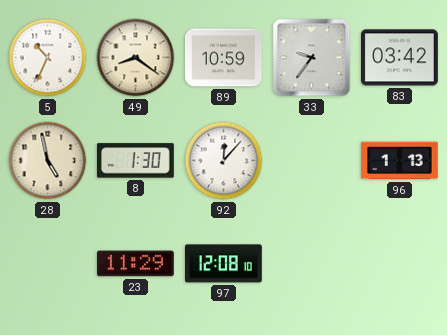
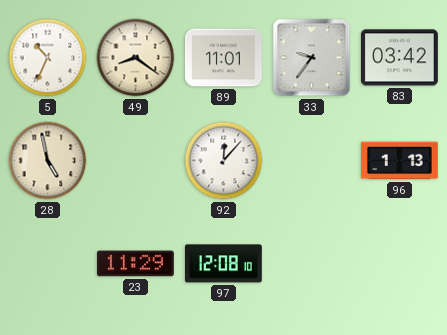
89: 10:59 -> 11:01 (224, 58)
8: 1:30 -> none (135, 161)
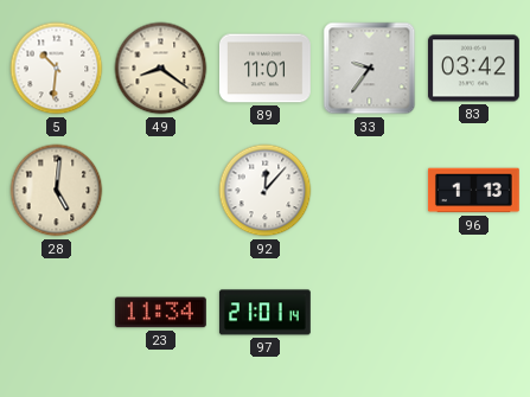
5: 10:34 -> 10:31 (57, 69)
28: 4:58 -> 5:01 (57, 191)
23: 11:29 -> 11:34 (160, 313)
97: 12:08 -> 21:01 (264, 313)
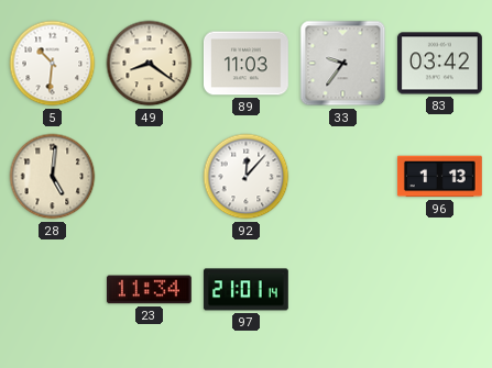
89: 11:01 -> 11:03 (247, 64)
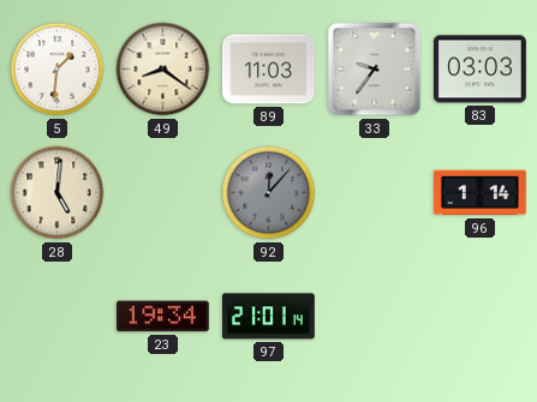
5: 10:31 -> 1:31 (58, 70)
83: 03:42 -> 03:03 (481, 70)
92 dial: white -> grey (269, 193)
96: 1:13 -> 1:14 (479, 193)
23: 11:34 -> 19:34 (162, 317)
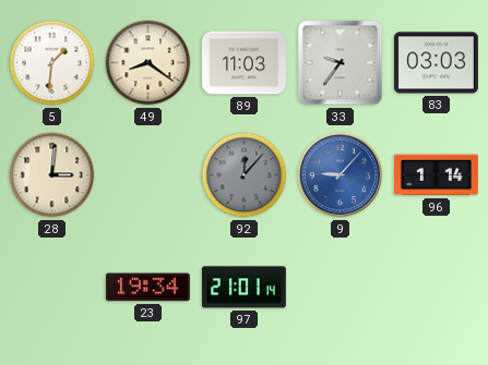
28: 5:01 -> 3:01 (52, 175)
9: none -> 9:07 (341, 175)
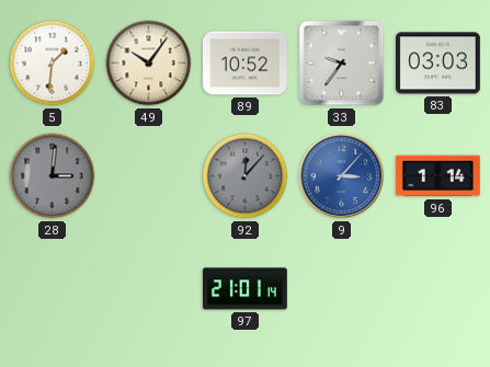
49: 8:21 -> 10:06 (149, 64)
89: 11:03 -> 10:52 (246, 64)
28 dial: cream -> grey (53, 176)
9: 9:07 -> 3:07 (342, 176)
23: 19:34 -> none (147, 288)
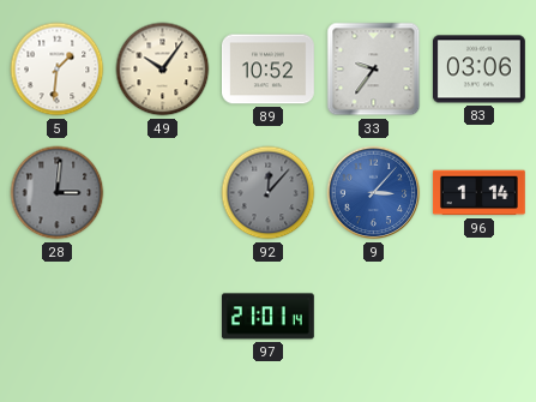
83: 03:03 -> 03:06 (480, 70)
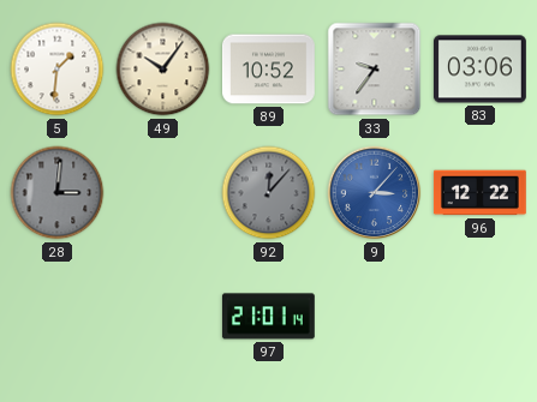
96: 1:14 -> 12:22 (479, 193)
